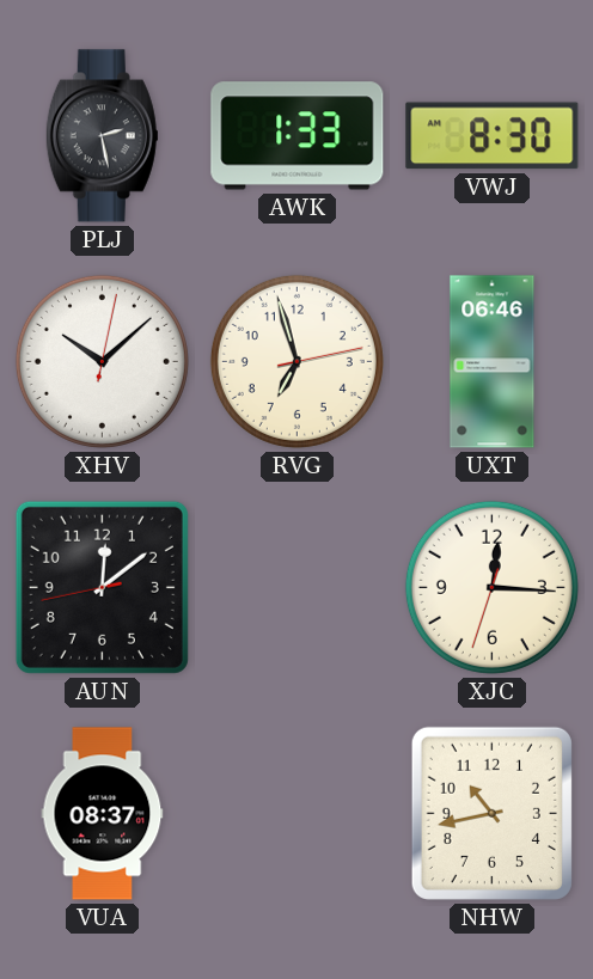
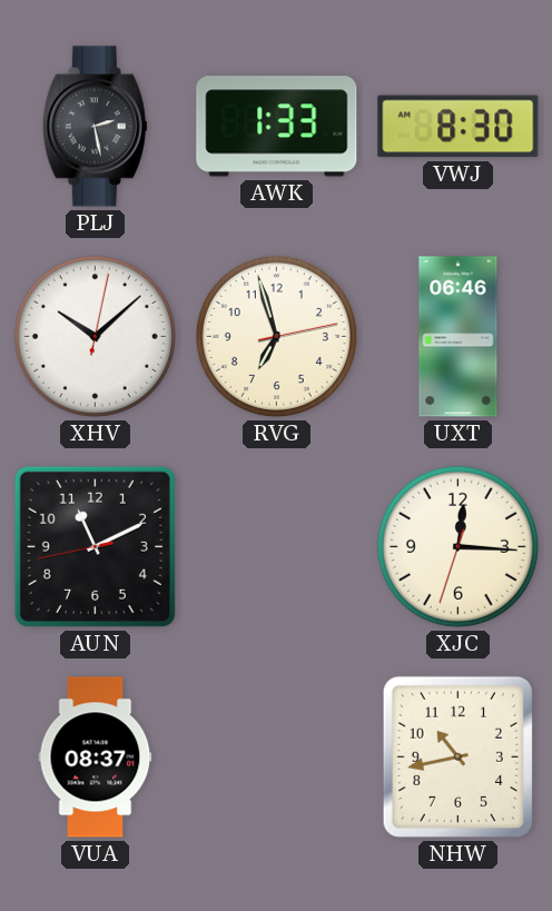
AUN: 12:08 -> 11:10 (95, 546)
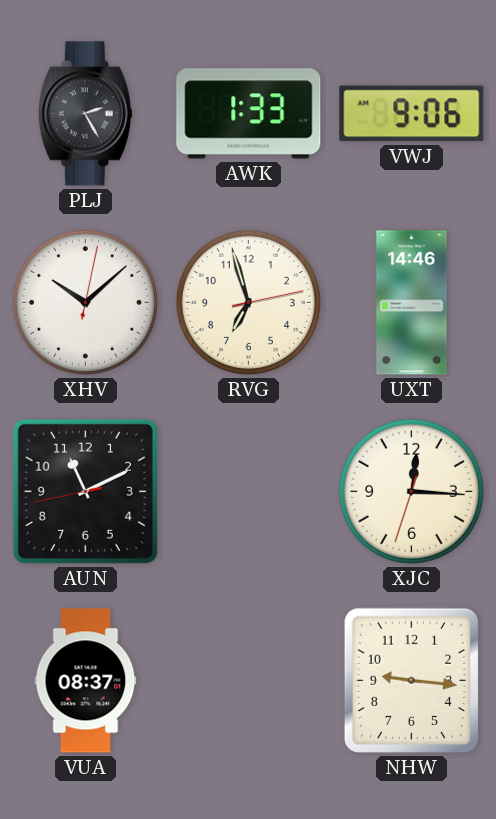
PLJ: 2:28 -> 2:25 (85, 114)
VWJ: 8:30 -> 9:06 (412, 114)
UXT: 06:46 -> 14:46 (412, 303)
NHW: 10:43 -> 9:16 (411, 680)
